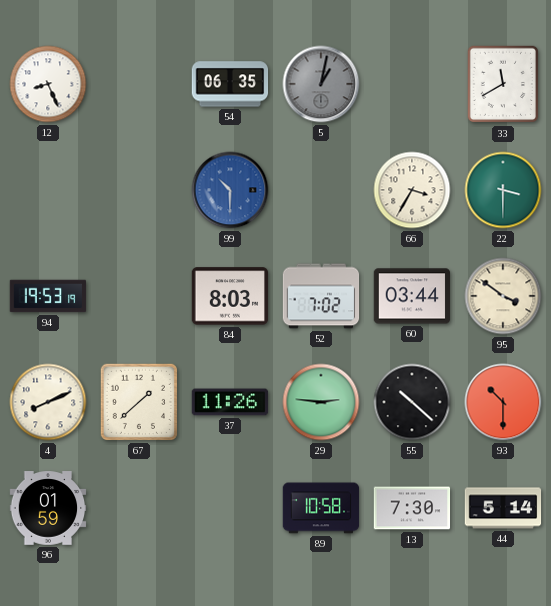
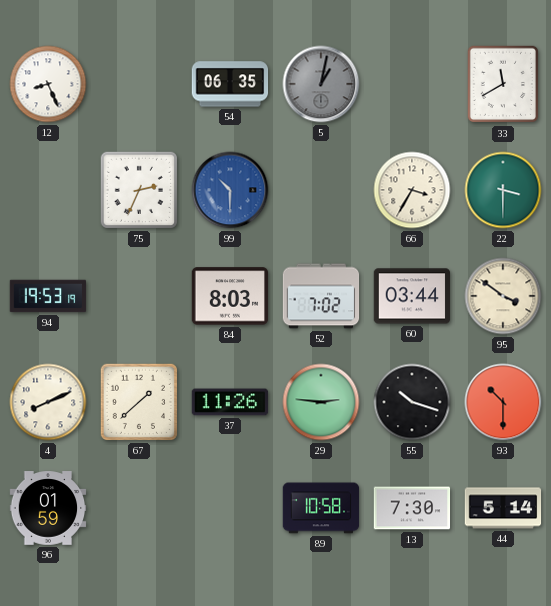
75: none -> 2:34 (139, 190)
55: 10:22 -> 10:18 (412, 402)
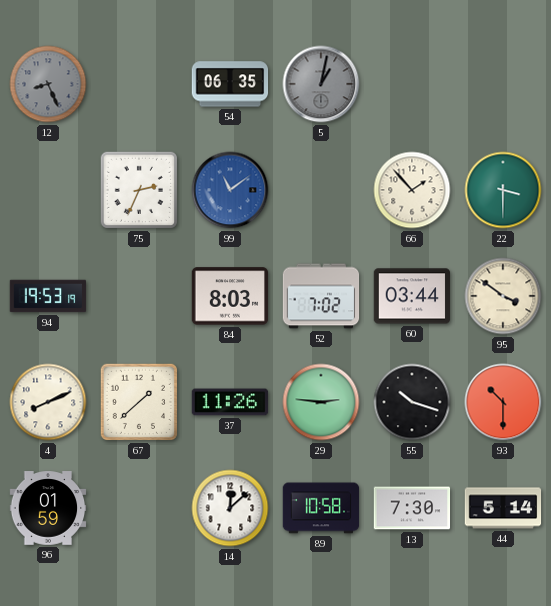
12 dial: white -> grey (48, 84)
33: 11:40 -> none (503, 84)
99: 10:30 -> 11:09 (230, 190)
66: 3:35 -> 1:53 (412, 190)
14: none -> 12:08 (230, 508)
